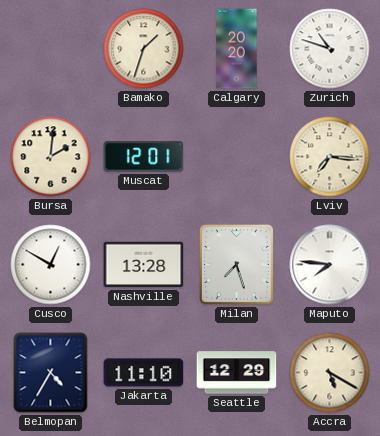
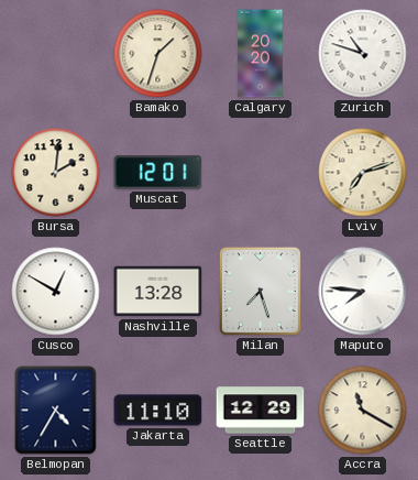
Lviv: 7:16 -> 7:12 (363, 173)
Accra: 5:20 -> 11:20 (363, 411)
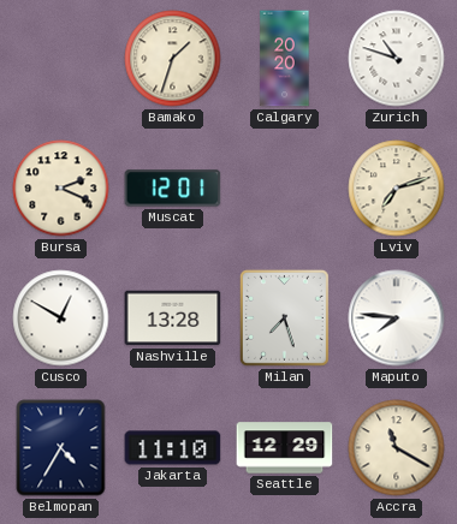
Bursa: 2:01 -> 2:19 (61, 189)
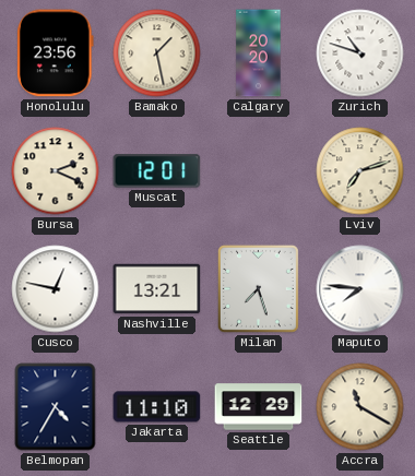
Honolulu: none -> 23:56 (56, 53)
Bamako: 1:33 -> 1:28 (157, 53)
Cusco: 12:50 -> 12:47 (56, 289)
Nashville: 13:28 -> 13:21 (157, 289)
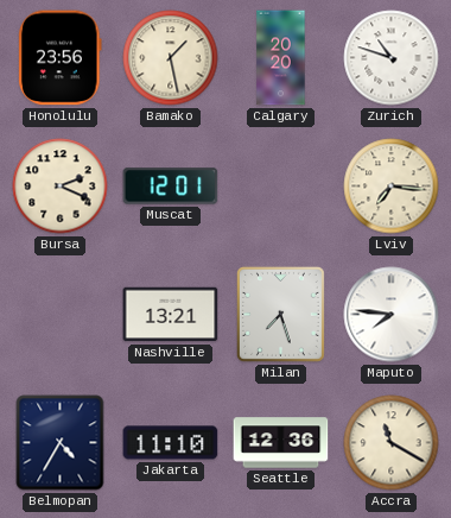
Lviv: 7:12 -> 7:16 (392, 187)
Cusco: 12:47 -> none (56, 289)
Seattle: 12:29 -> 12:36 (281, 443)
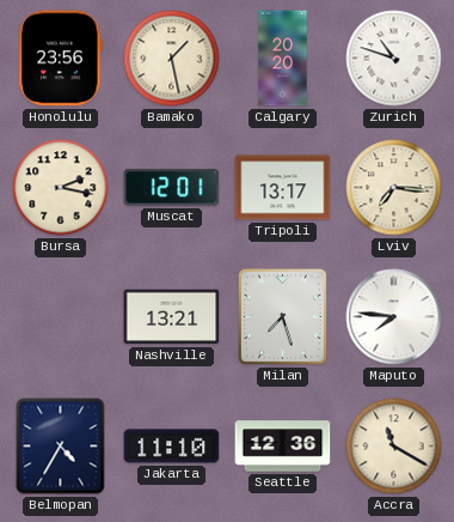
Bursa: 2:19 -> 2:17 (61, 188)
Tripoli: none -> 13:17 (283, 188)
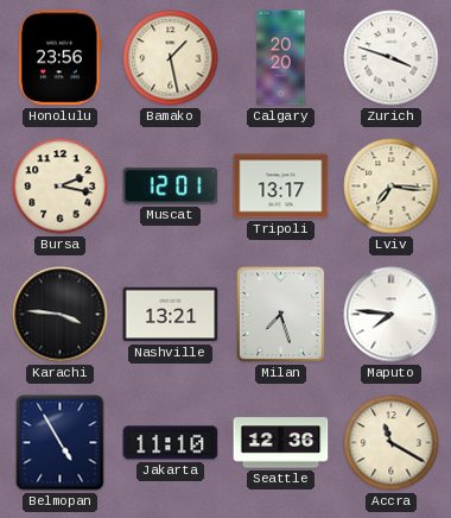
Zurich: 10:48 -> 3:48 (392, 58)
Karachi: none -> 3:46 (61, 315)
Belmopan: 4:35 -> 4:55 (61, 443)
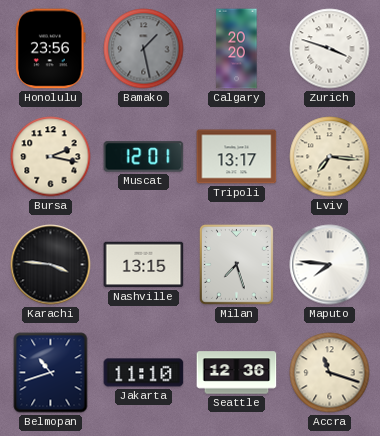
Bamako dial: cream -> grey (144, 49)
Nashville: 13:21 -> 13:15 (144, 265)
Belmopan: 4:55 -> 10:42 (51, 373)
Accra: 11:20 -> 11:18 (330, 373)
